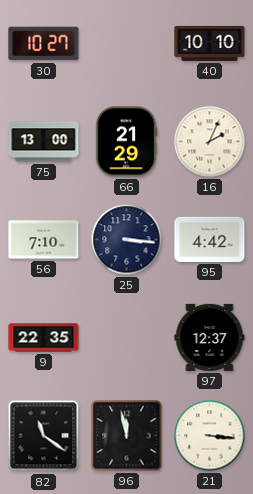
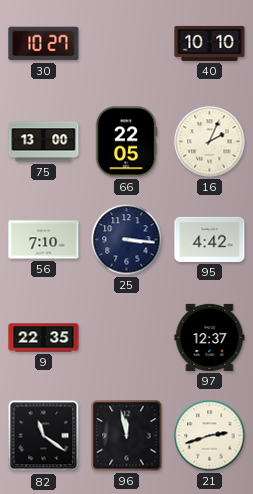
66: 21:29 -> 22:05 (126, 142)
21: 3:16 -> 2:42 (210, 436)
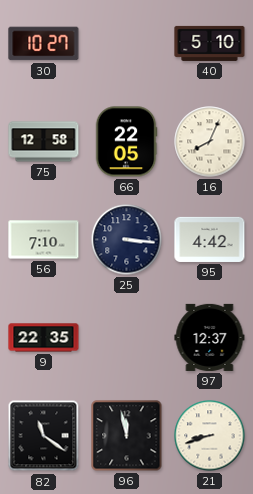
40: 10:10 -> 5:10 (210, 43)
75: 13:00 -> 12:58 (44, 142)
16: 2:04 -> 8:04 (210, 142)
21: 2:42 -> 8:42 (210, 436)
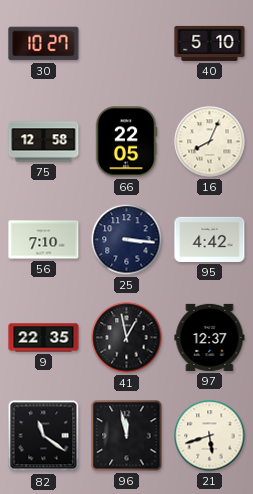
41: none -> 12:58 (127, 338)
21: 8:42 -> 5:42 (210, 436)
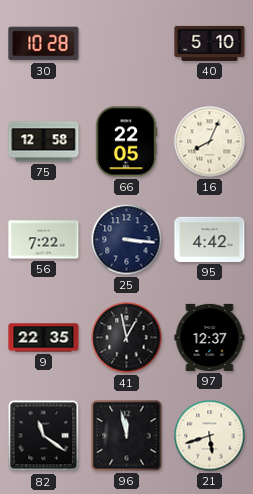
30: 10:27 -> 10:28 (44, 44)
56: 7:10 -> 7:22 (44, 240)
